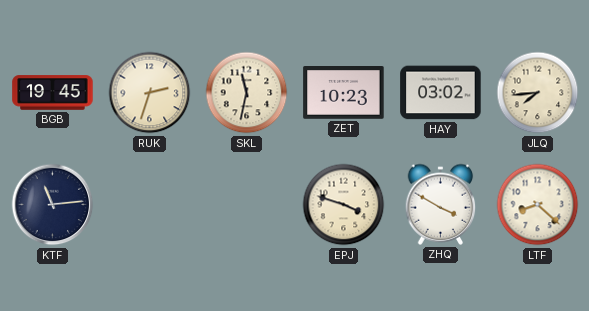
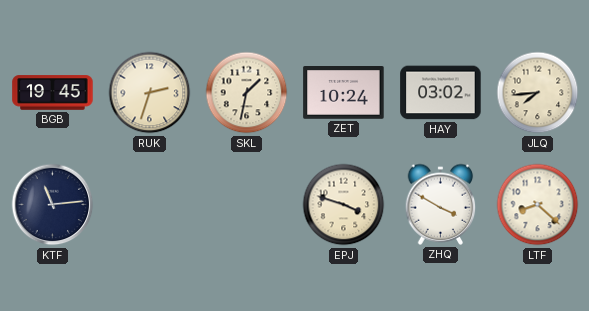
SKL: 11:32 -> 1:32 (247, 93)
ZET: 10:23 -> 10:24 (344, 93)
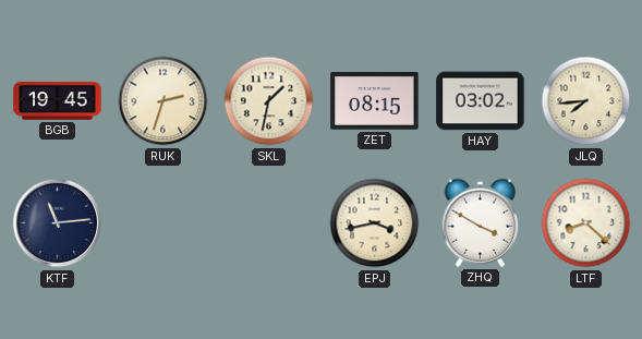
ZET: 10:24 -> 08:15 (375, 101)
EPJ: 3:48 -> 3:43 (375, 223)
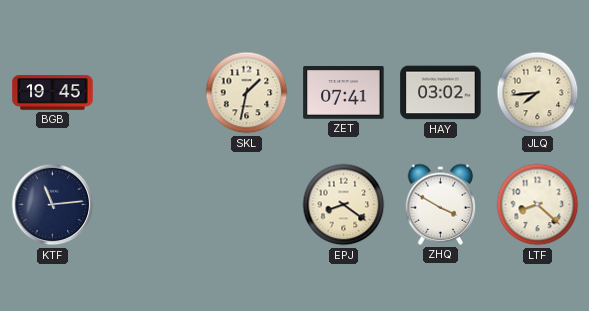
RUK: 2:33 -> none (163, 101)
ZET: 08:15 -> 07:41 (344, 93)
EPJ: 3:43 -> 8:21 (344, 205)
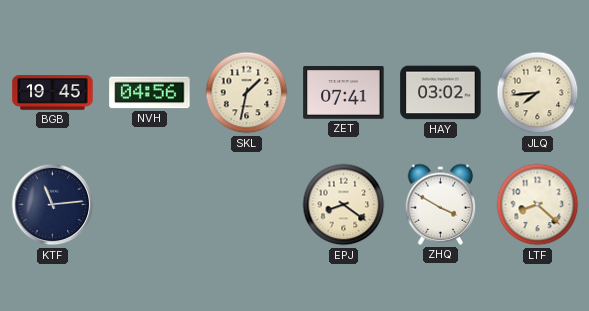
NVH: none -> 04:56 (150, 93)
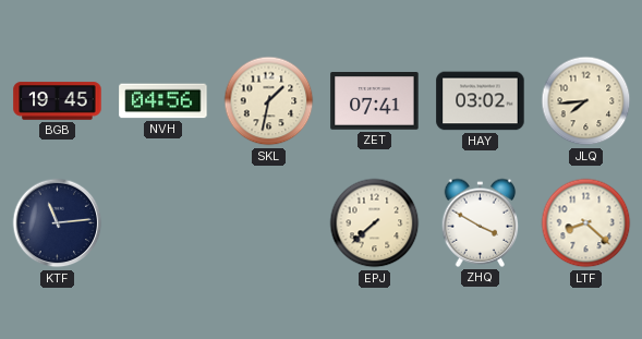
EPJ: 8:21 -> 7:38 (375, 223)
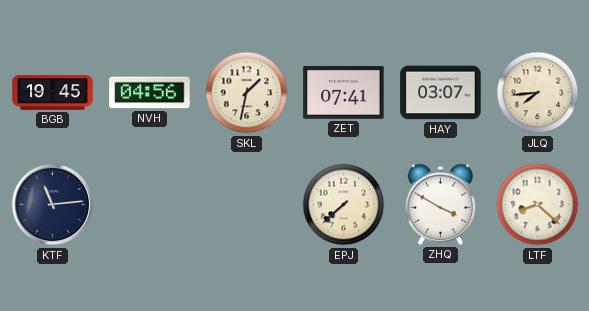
HAY: 03:02 -> 03:07 (441, 93)
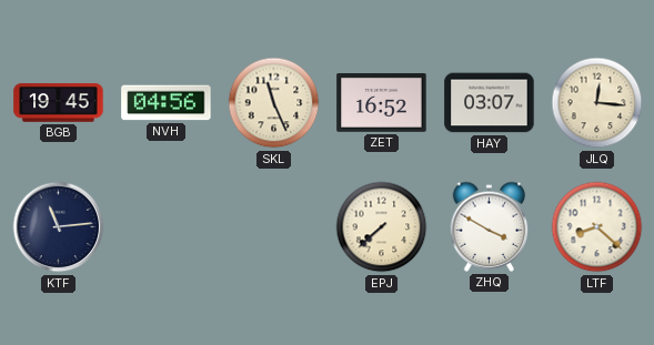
SKL: 1:32 -> 11:26 (274, 103)
ZET: 07:41 -> 16:52 (382, 103)
JLQ: 7:44 -> 12:16 (597, 103)
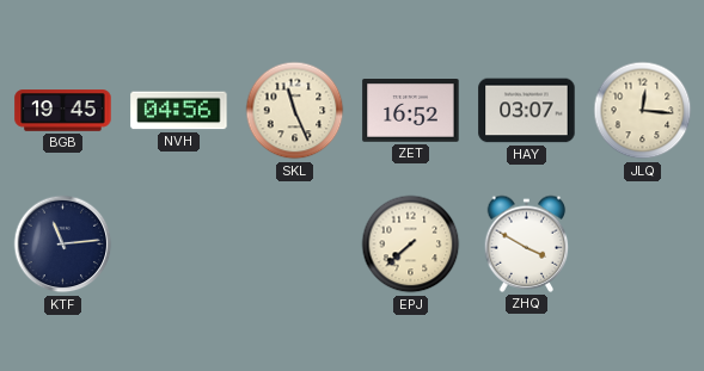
LTF: 8:22 -> none (597, 227)
